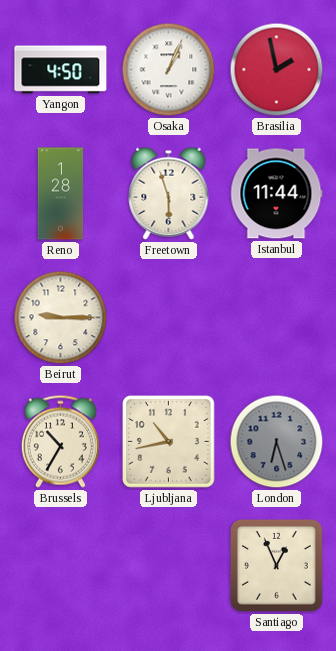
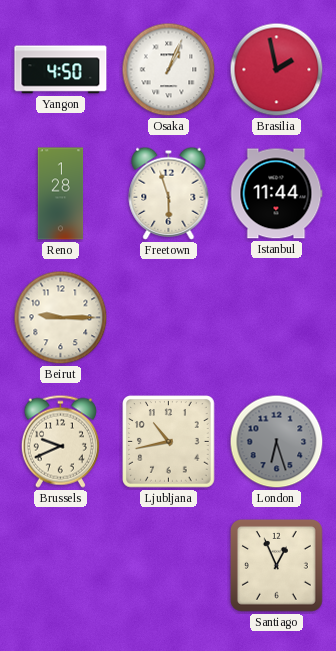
Brussels: 10:35 -> 9:41 (60, 441)
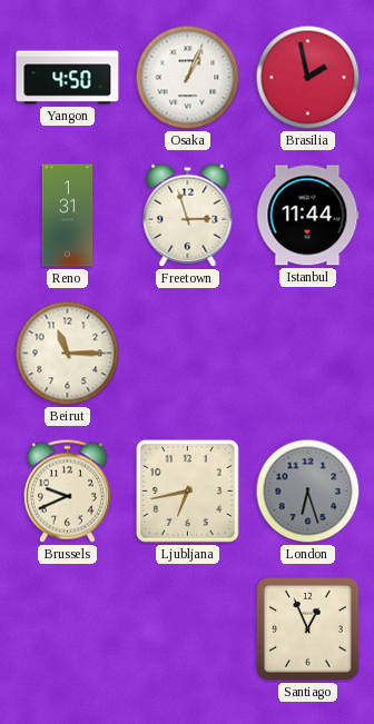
Reno: 1:28 -> 1:31 (68, 216)
Freetown: 5:57 -> 2:57 (188, 215)
Beirut: 9:15 -> 11:15 (68, 354)
Ljubljana: 10:43 -> 6:43 (188, 492)
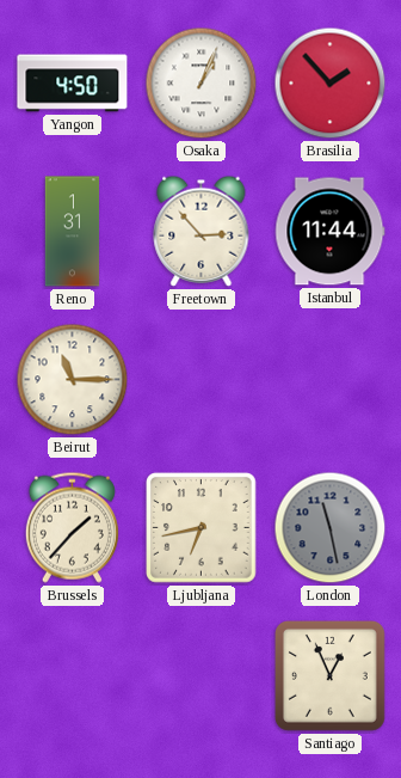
Brasilia: 1:58 -> 1:53 (331, 84)
Freetown: 2:57 -> 2:53 (202, 231)
Brussels: 9:41 -> 1:37 (72, 527)
London: 6:27 -> 11:28 (331, 528)
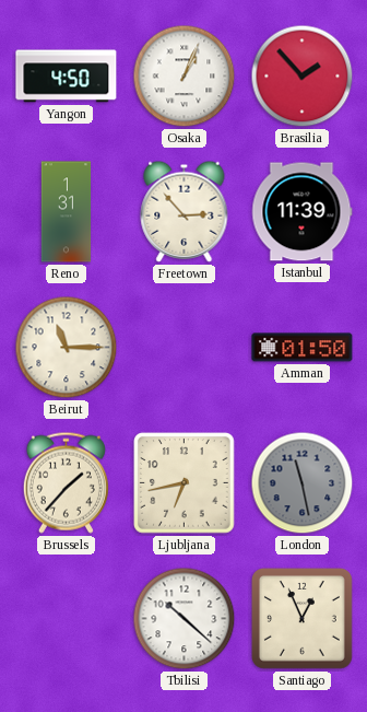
Istanbul: 11:44 -> 11:39 (301, 212)
Amman: none -> 01:50 (303, 348)
Tbilisi: none -> 10:22 (185, 619)
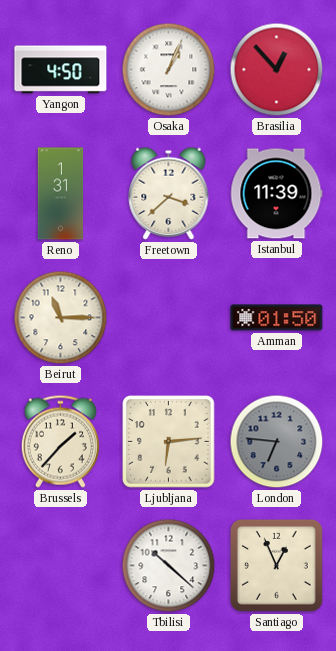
Brasilia: 1:53 -> 12:53 (277, 70)
Freetown: 2:53 -> 3:38 (169, 193)
Ljubljana: 6:43 -> 6:14 (169, 442)
London: 11:28 -> 6:46 (277, 442)
